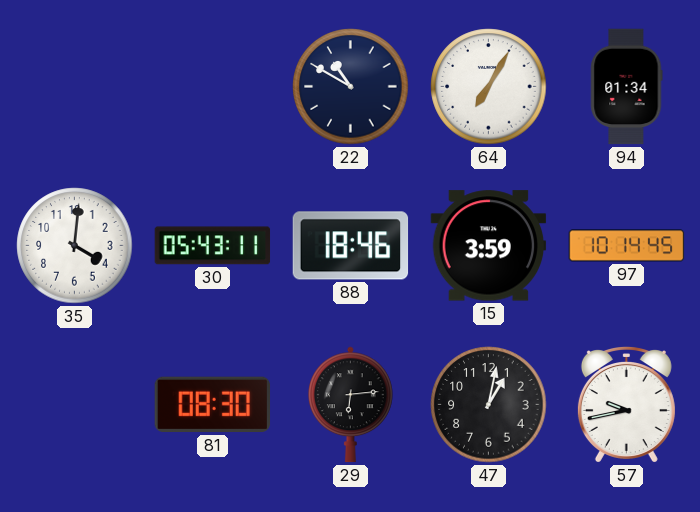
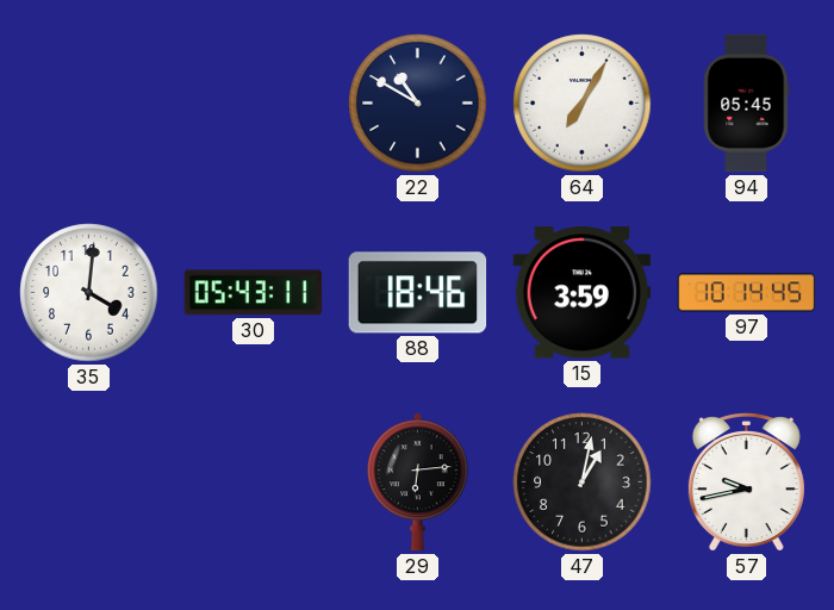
94: 01:34 -> 05:45 (747, 104)
81: 08:30 -> none (213, 405)
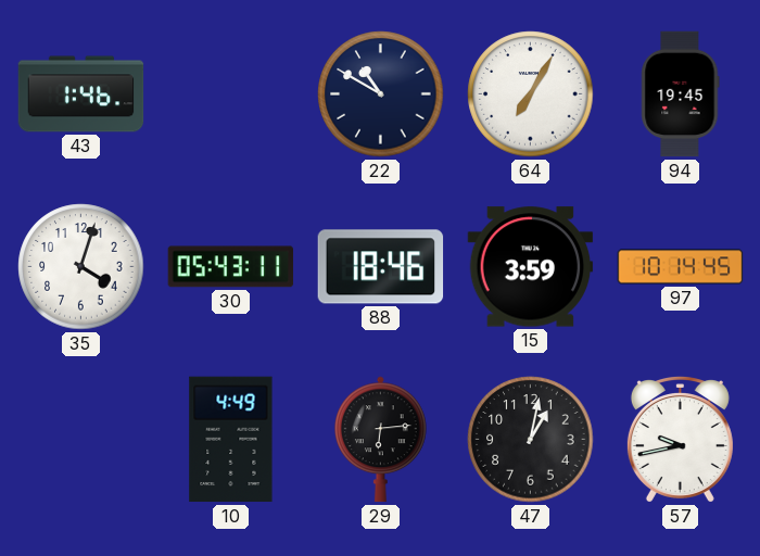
43: none -> 1:46 (81, 94)
94: 05:45 -> 19:45 (681, 94)
35: 4:01 -> 4:03 (81, 267)
10: none -> 4:49 (231, 440)
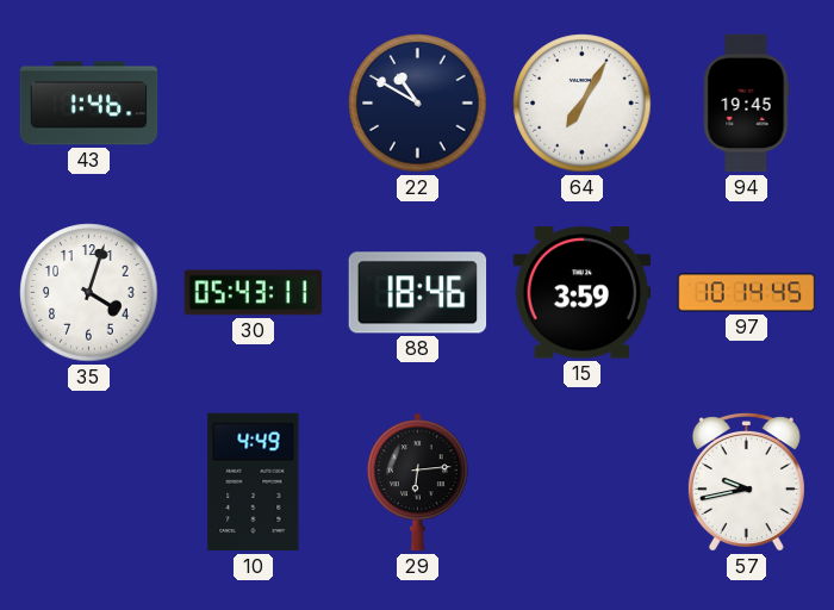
47: 1:02 -> none (531, 440)
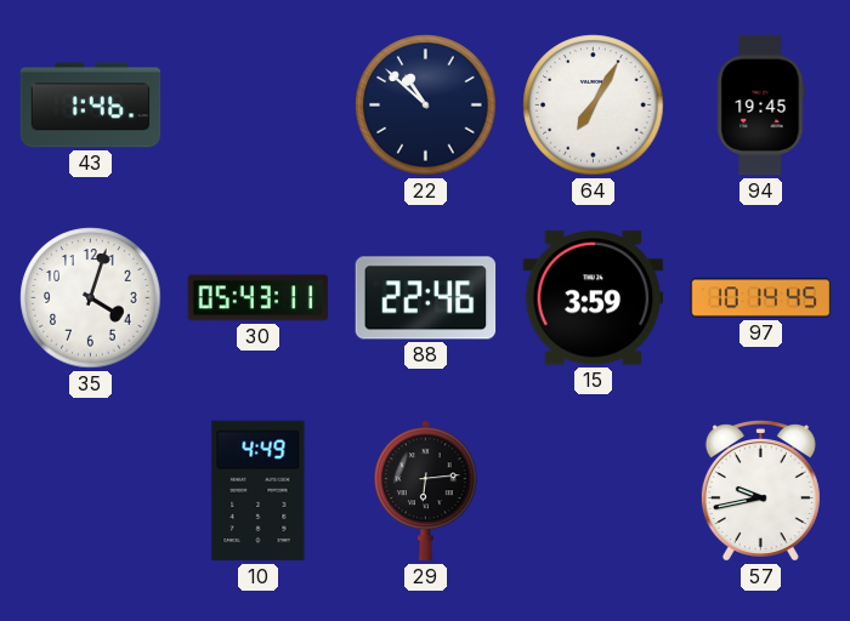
22: 10:50 -> 10:52 (426, 106)
88: 18:46 -> 22:46 (426, 298)
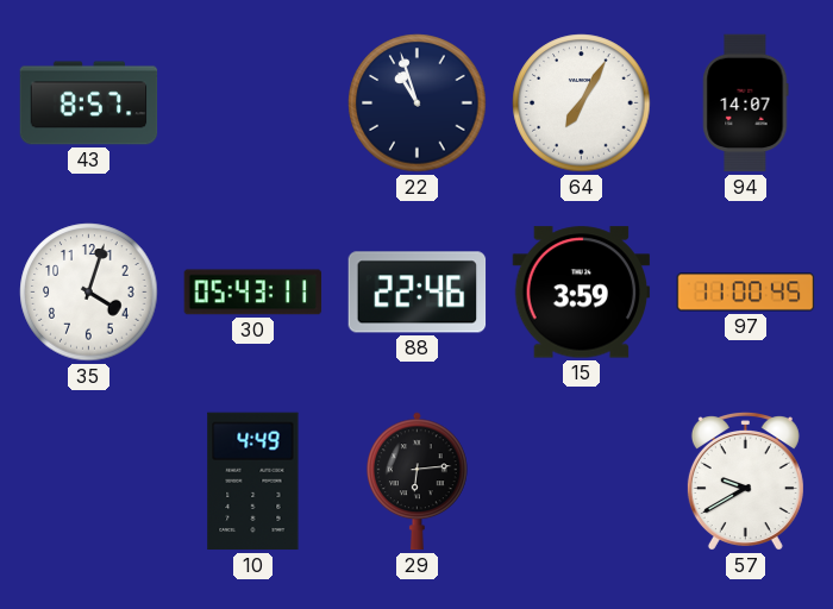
43: 1:46 -> 8:57 (89, 103)
22: 10:52 -> 10:57 (418, 103)
94: 19:45 -> 14:07 (746, 103)
97: 10:14 -> 11:00 (746, 293)
57: 9:43 -> 9:40 (745, 482)
